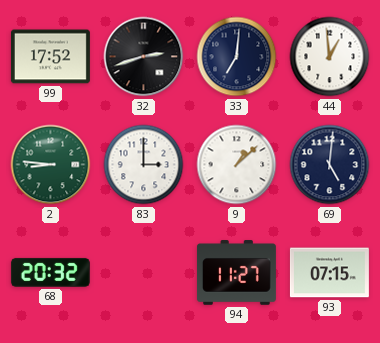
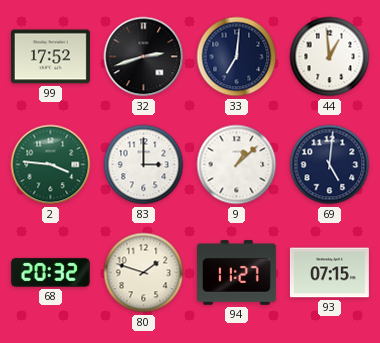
2: 8:46 -> 3:46 (51, 165)
80: none -> 1:48 (144, 273)
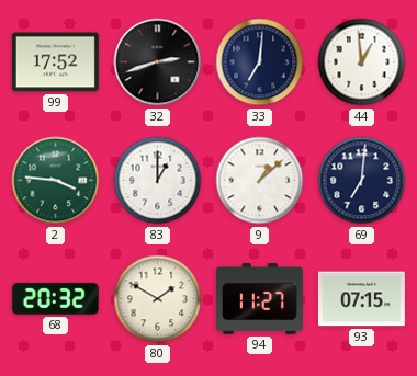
83: 3:00 -> 1:00 (158, 181)
69: 5:01 -> 7:01 (362, 181)
80: 1:48 -> 1:50 (158, 299)
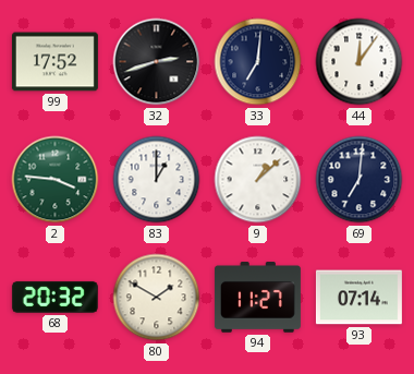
44: 12:59 -> 12:06 (360, 62)
93: 07:15 -> 07:14 (358, 298)
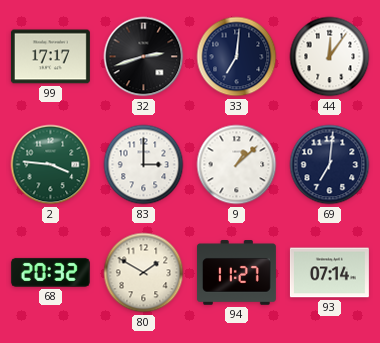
99: 17:52 -> 17:17 (50, 57)
83: 1:00 -> 3:00 (144, 165)
